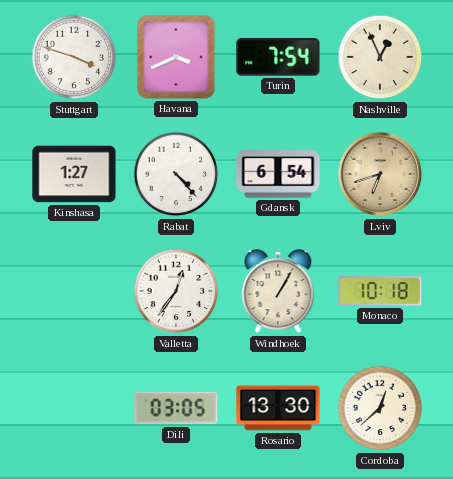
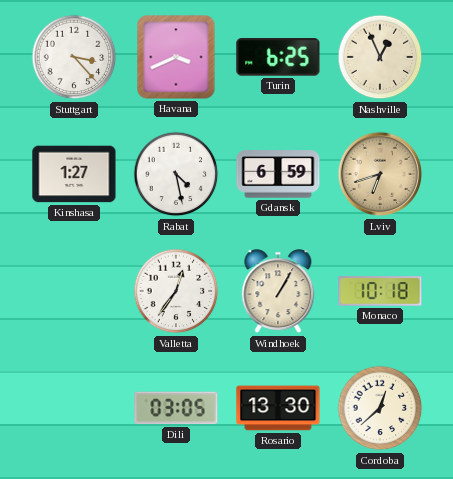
Stuttgart: 3:48 -> 3:23 (74, 57)
Turin: 7:54 -> 6:25 (278, 57)
Rabat: 4:23 -> 4:28 (176, 174)
Gdansk: 6:54 -> 6:59 (278, 174)
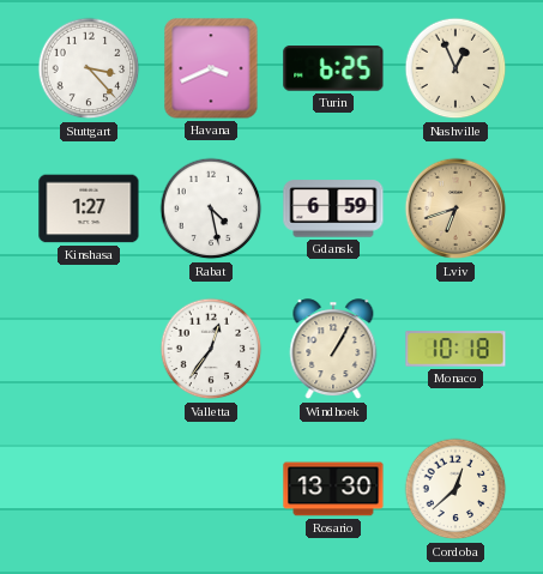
Dili: 03:05 -> none (176, 408)
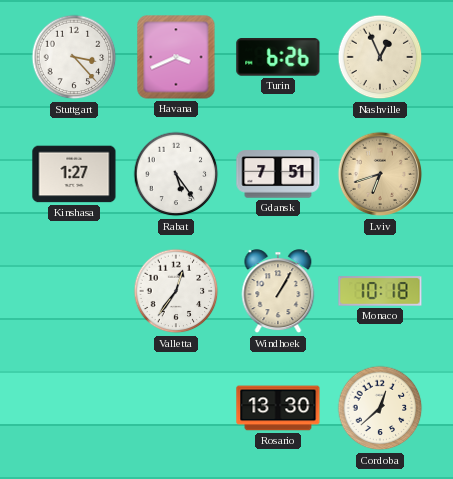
Turin: 6:25 -> 6:26 (278, 57)
Rabat: 4:28 -> 5:24 (176, 174)
Gdansk: 6:59 -> 7:51 (278, 174)
